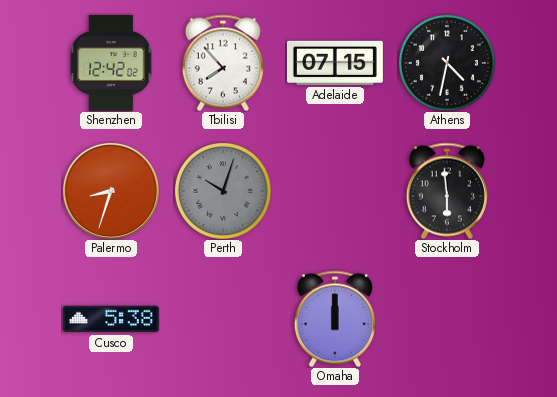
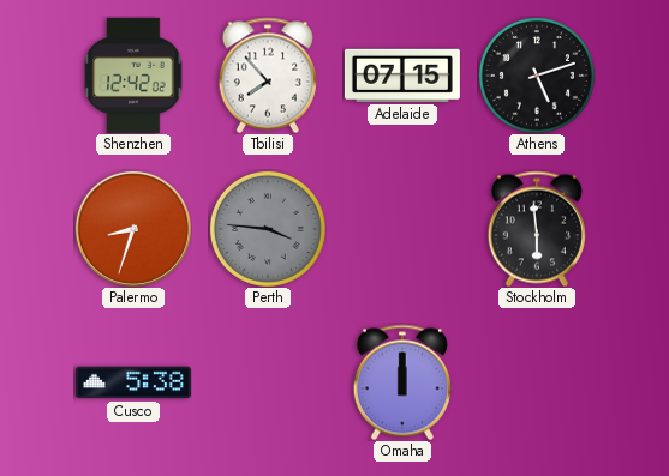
Athens: 4:32 -> 5:12 (537, 76)
Perth: 10:03 -> 3:46 (268, 229)
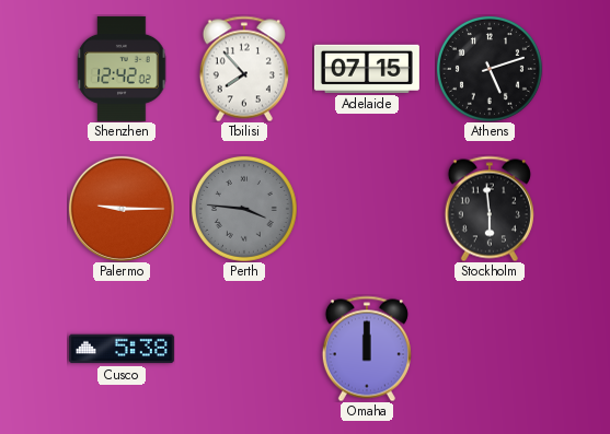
Palermo: 8:33 -> 9:15 (122, 209)
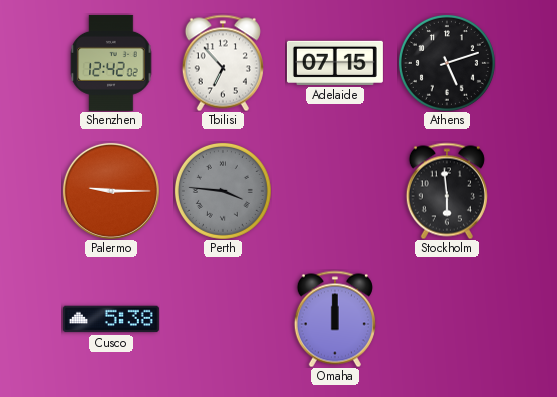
Tbilisi: 7:53 -> 6:53 (223, 63)
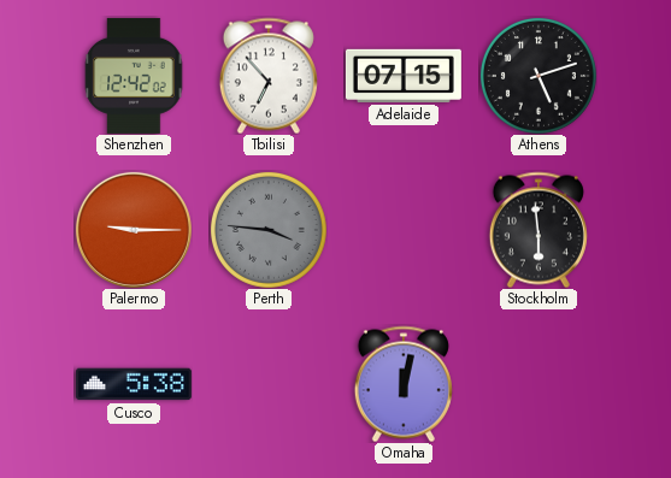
Omaha: 12:00 -> 12:02 (404, 384)
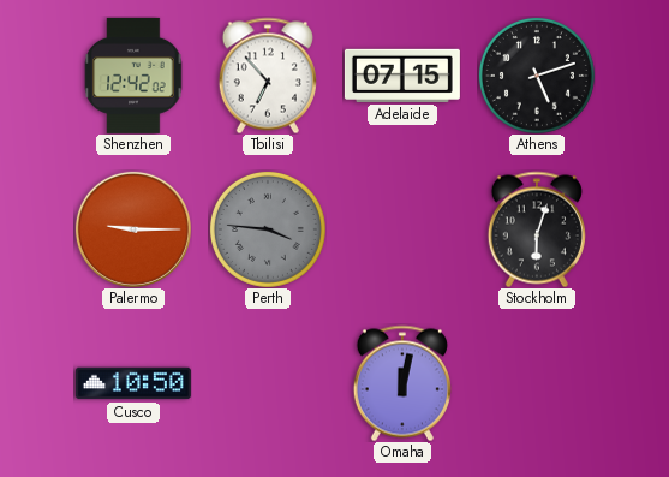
Stockholm: 5:59 -> 6:03 (537, 229)
Cusco: 5:38 -> 10:50 (133, 383)
